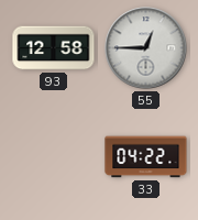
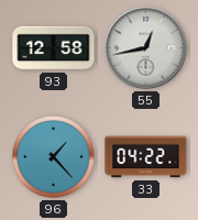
55: 12:45 -> 12:43 (146, 48)
96: none -> 1:23 (54, 157)
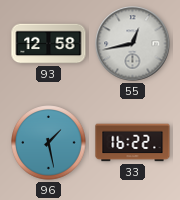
96: 1:23 -> 1:28 (49, 143)
33: 04:22 -> 16:22 (133, 143)
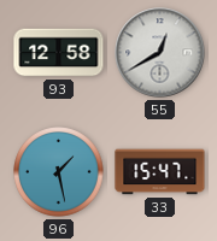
55: 12:43 -> 12:40 (160, 53)
33: 16:22 -> 15:47 (160, 172)
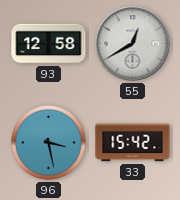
96: 1:28 -> 3:28 (49, 143)
33: 15:47 -> 15:42 (133, 143)
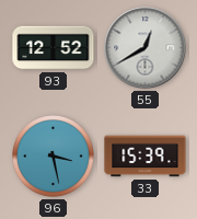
93: 12:58 -> 12:52 (54, 48)
33: 15:42 -> 15:39 (146, 157)
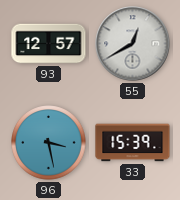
93: 12:52 -> 12:57 (49, 44)
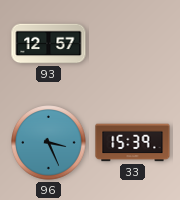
55: 12:40 -> none (133, 44)
96: 3:28 -> 3:26 (49, 143)
